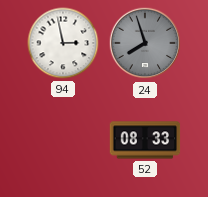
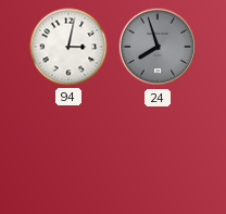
94: 2:58 -> 3:02 (68, 47)
52: 08:33 -> none (145, 140)
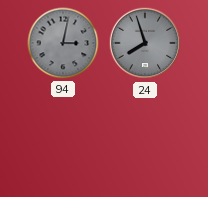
94 dial: white -> grey (63, 43)
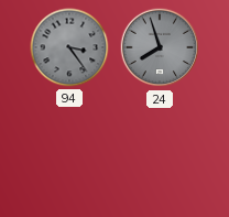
94: 3:02 -> 3:24 (69, 47)
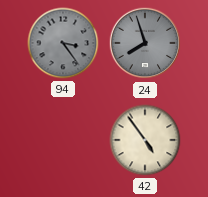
42: none -> 4:54 (145, 140)
